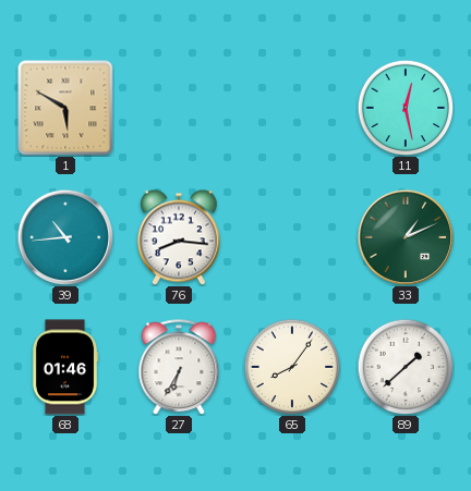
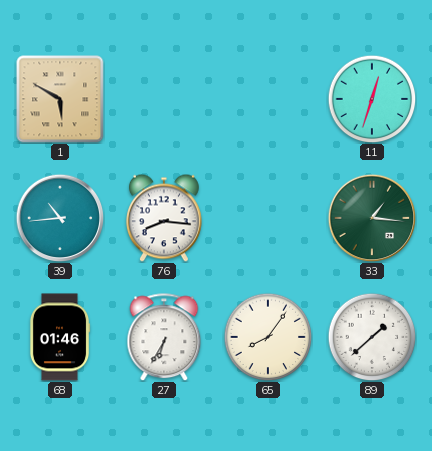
11: 12:28 -> 12:33 (372, 99)
33: 1:11 -> 1:16 (372, 218)
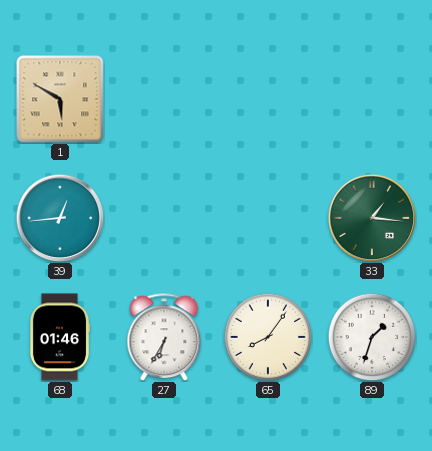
11: 12:33 -> none (372, 99)
39: 10:44 -> 12:44 (60, 218)
76: 8:16 -> none (164, 218)
89: 1:38 -> 1:33 (372, 337)
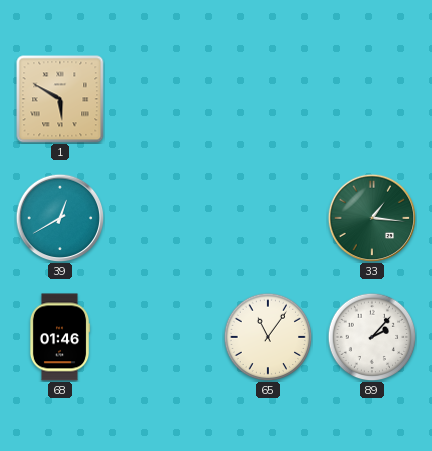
39: 12:44 -> 12:40 (60, 218)
27: 6:35 -> none (164, 337)
65: 8:06 -> 11:06 (268, 337)
89: 1:33 -> 2:07 (372, 337)
